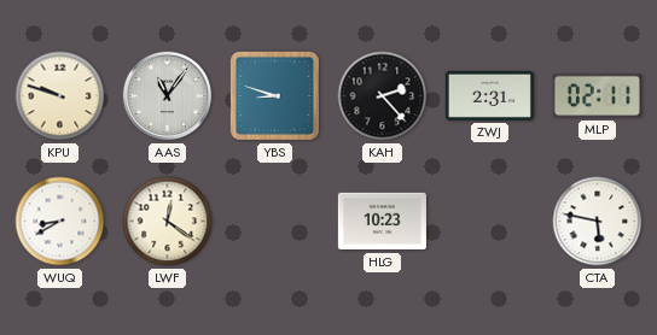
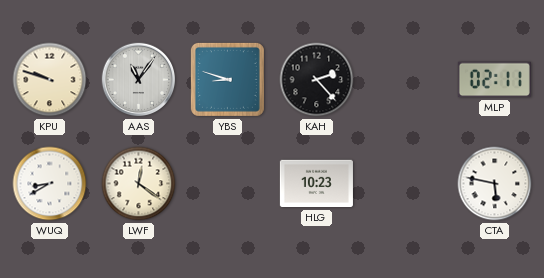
ZWJ: 2:31 -> none (489, 95)
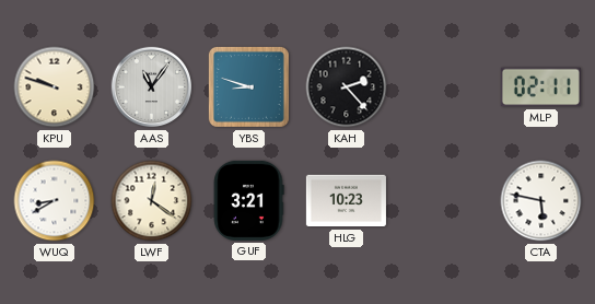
GUF: none -> 3:21 (248, 200)
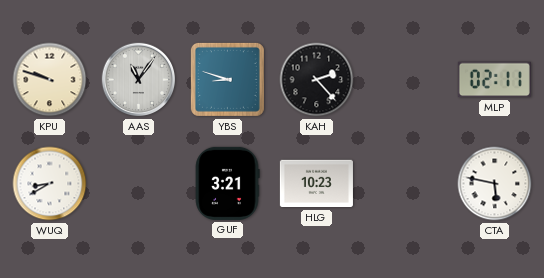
LWF: 12:21 -> none (152, 201)
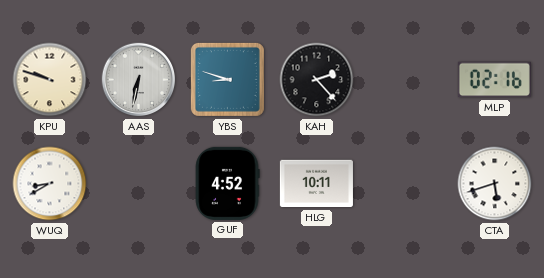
AAS: 11:06 -> 6:32 (139, 80)
MLP: 02:11 -> 02:16 (494, 80)
GUF: 3:21 -> 4:52 (227, 183)
HLG: 10:23 -> 10:11 (316, 184)
CTA: 5:47 -> 5:42 (495, 184)
